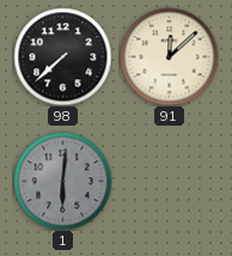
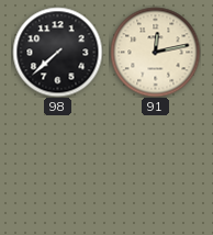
91: 12:08 -> 12:13 (155, 52)
1: 6:01 -> none (62, 181)
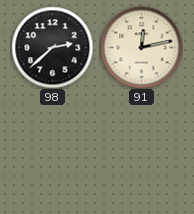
98: 7:38 -> 2:38 (52, 47)
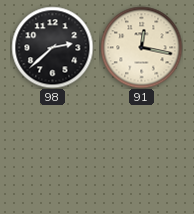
91: 12:13 -> 12:17 (141, 47)
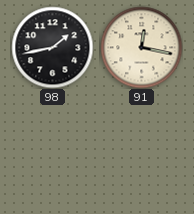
98: 2:38 -> 1:43 (52, 47)
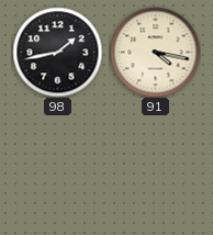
91: 12:17 -> 4:17 (155, 52)
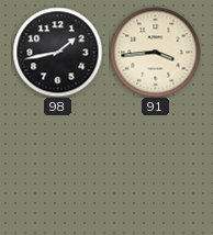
91: 4:17 -> 3:44 (155, 52)
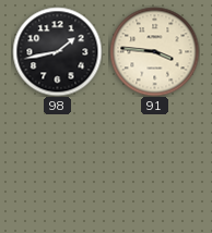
91: 3:44 -> 3:46 (154, 51)
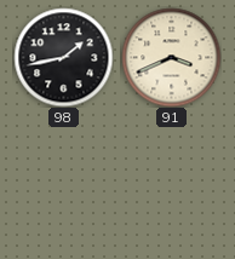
91: 3:46 -> 3:41 (171, 57)
